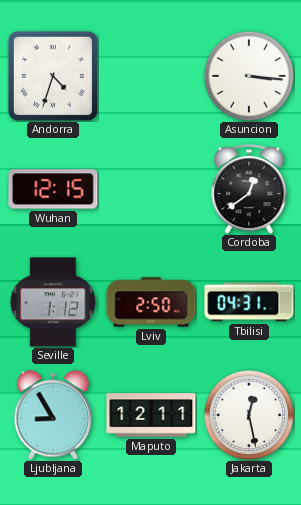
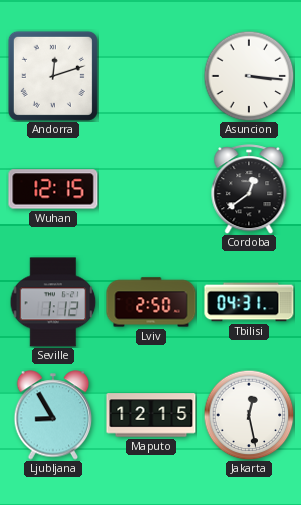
Andorra: 4:33 -> 12:12 (53, 76)
Maputo: 12:11 -> 12:15 (151, 415)
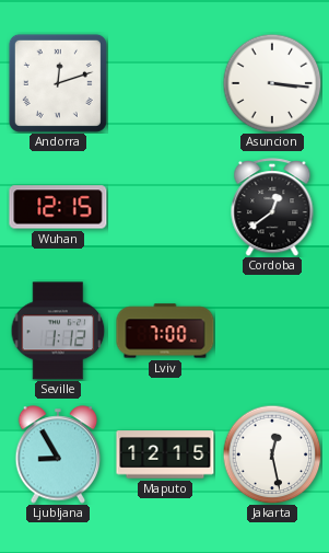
Lviv: 2:50 -> 7:00 (165, 331)
Tbilisi: 04:31 -> none (249, 302)
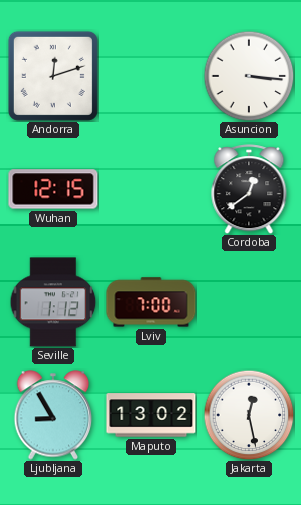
Maputo: 12:15 -> 13:02 (151, 415)
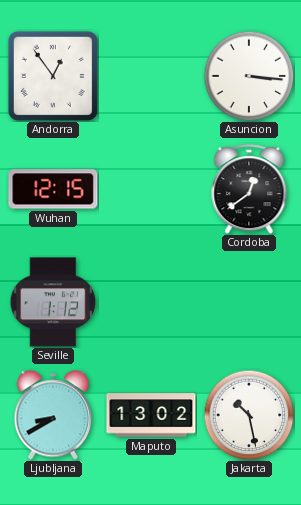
Andorra: 12:12 -> 12:54 (53, 76)
Lviv: 7:00 -> none (151, 302)
Ljubljana: 8:55 -> 8:40 (53, 415)
Jakarta: 12:28 -> 10:28 (249, 415)
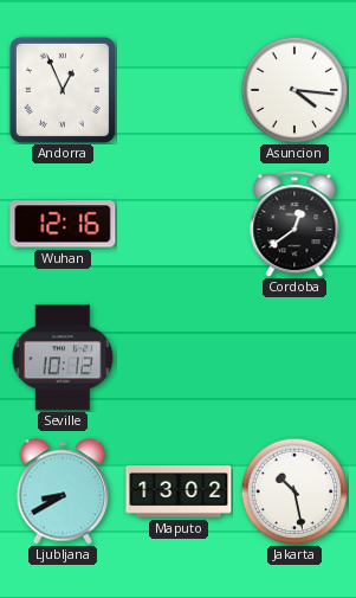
Andorra: 12:54 -> 12:56 (63, 90)
Asuncion: 3:16 -> 4:16 (294, 90)
Wuhan: 12:15 -> 12:16 (63, 224)
Seville: 1:12 -> 10:12 (63, 358)
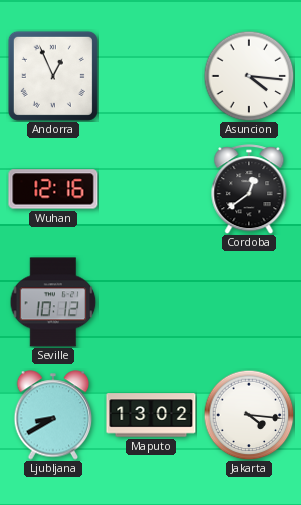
Jakarta: 10:28 -> 4:16 (249, 415)
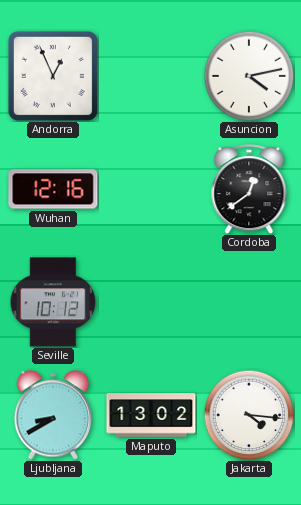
Asuncion: 4:16 -> 4:13 (249, 76)
